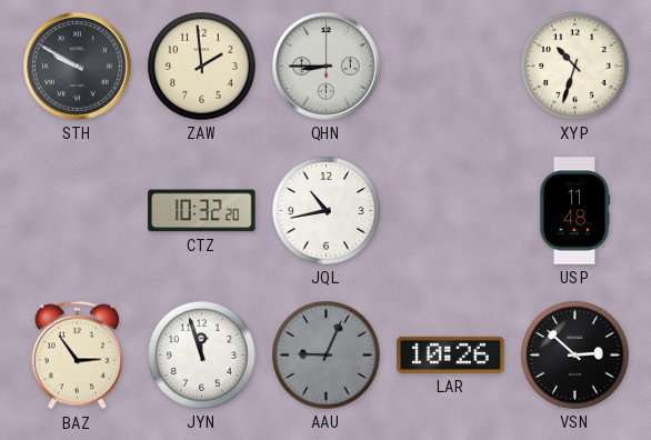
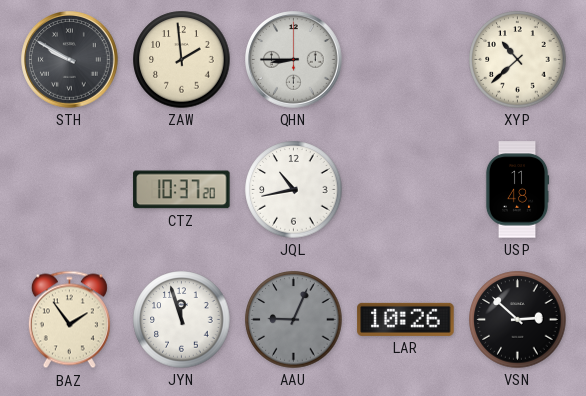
XYP: 10:33 -> 10:38 (518, 60)
CTZ: 10:32 -> 10:37 (182, 190)
BAZ: 2:54 -> 1:54 (69, 320)
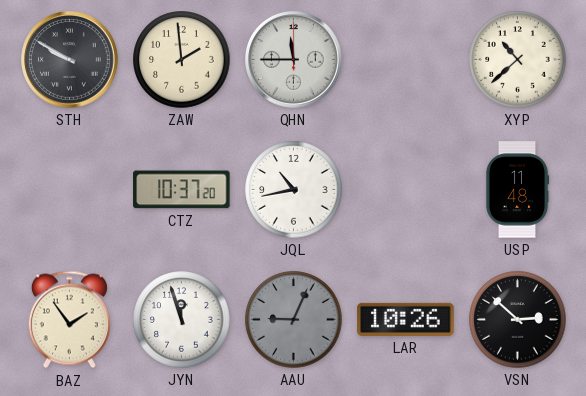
QHN: 8:45 -> 11:45 (294, 60)
